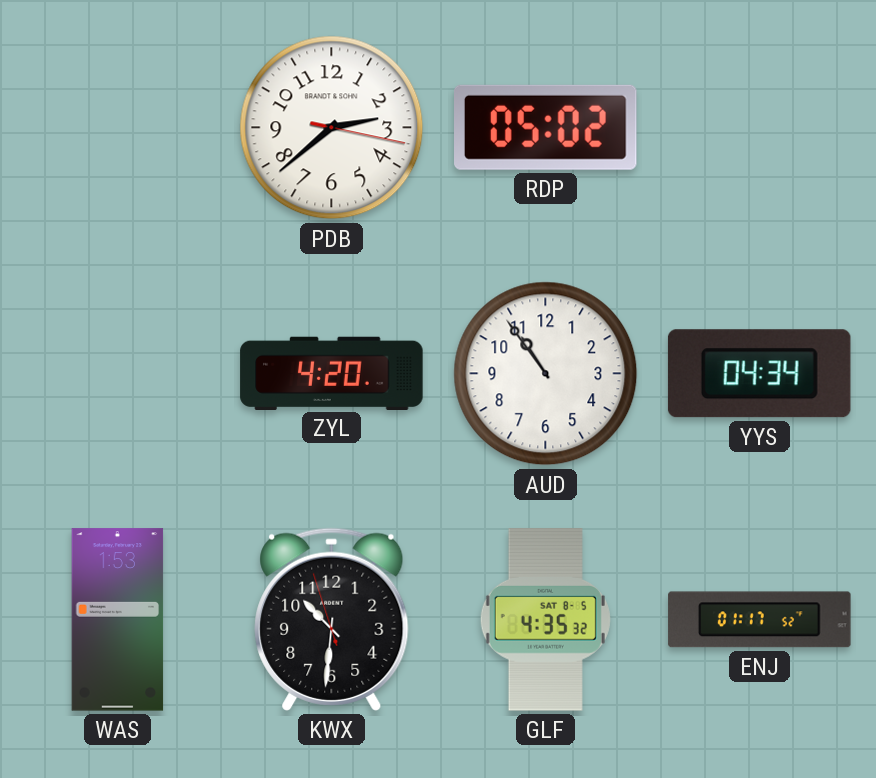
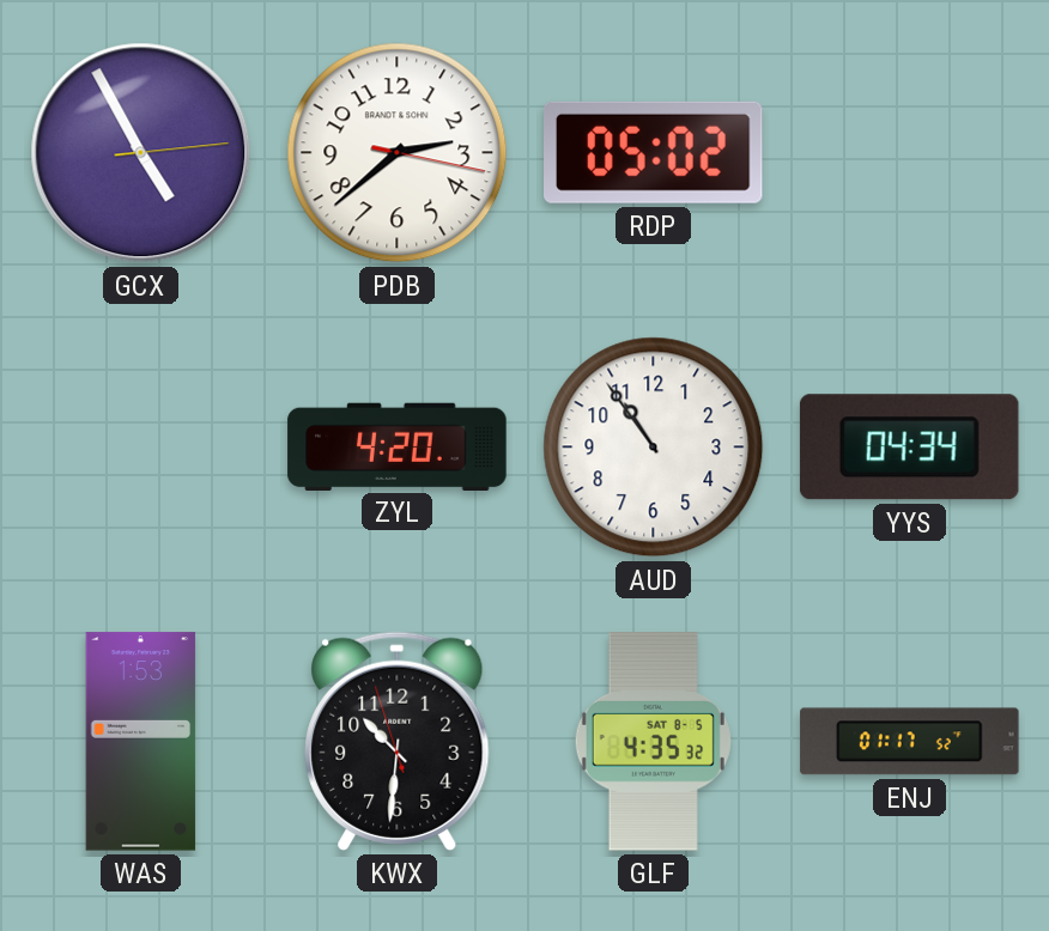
GCX: none -> 4:55 (141, 153)
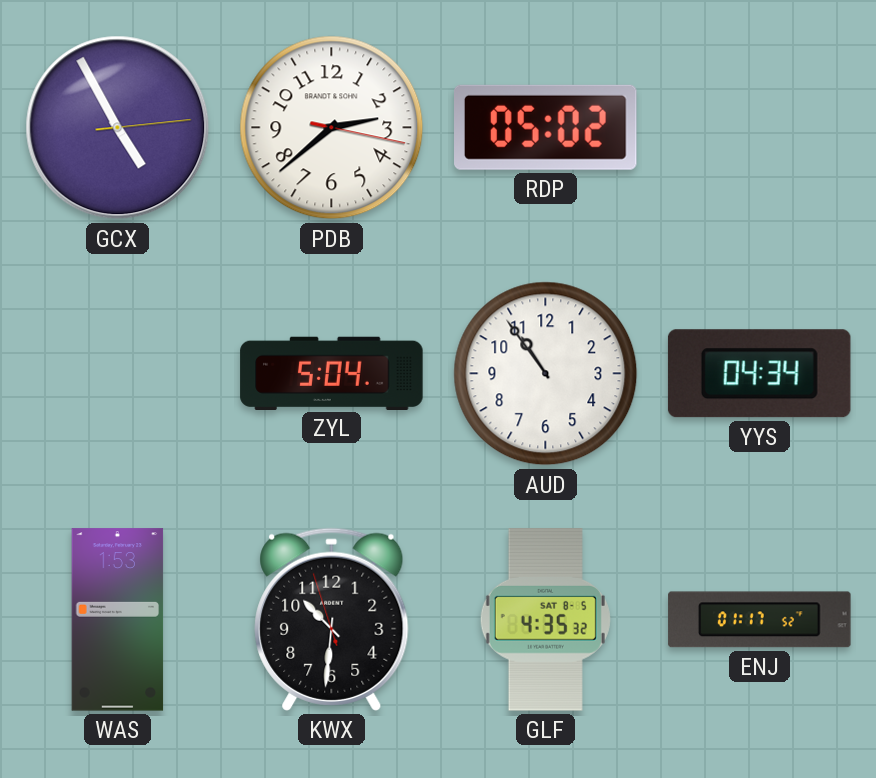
ZYL: 4:20 -> 5:04 (332, 373)
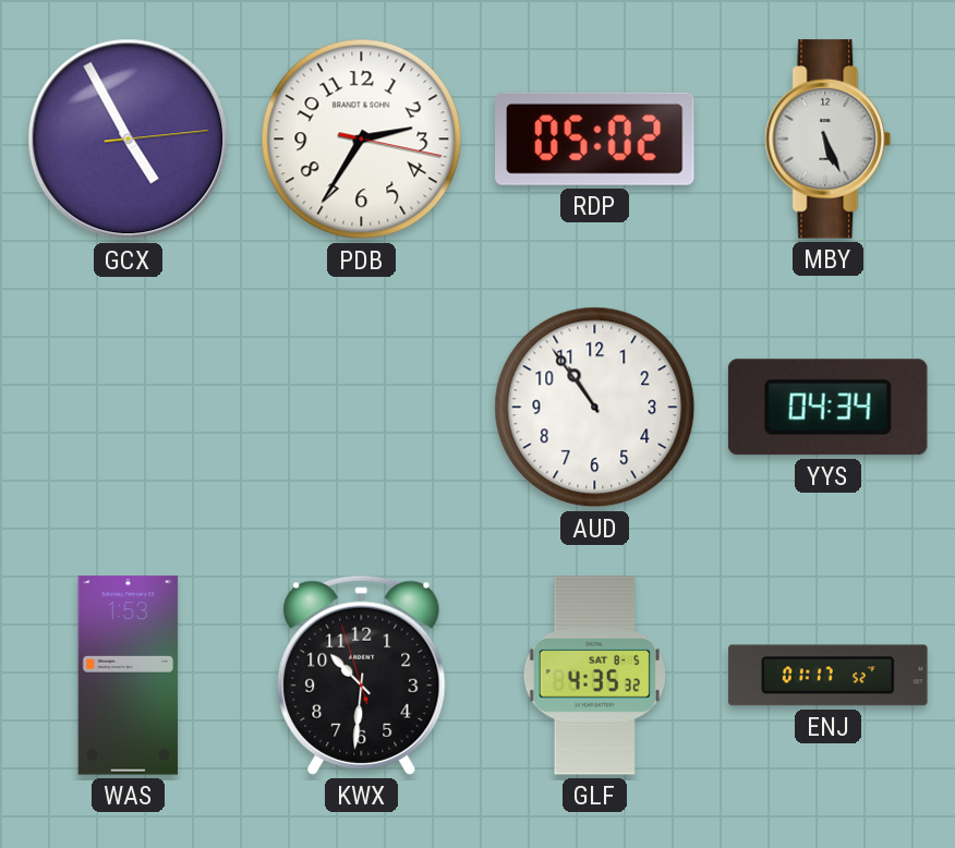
PDB: 2:38 -> 2:35 (362, 140)
MBY: none -> 5:26 (829, 140)
ZYL: 5:04 -> none (332, 373)
